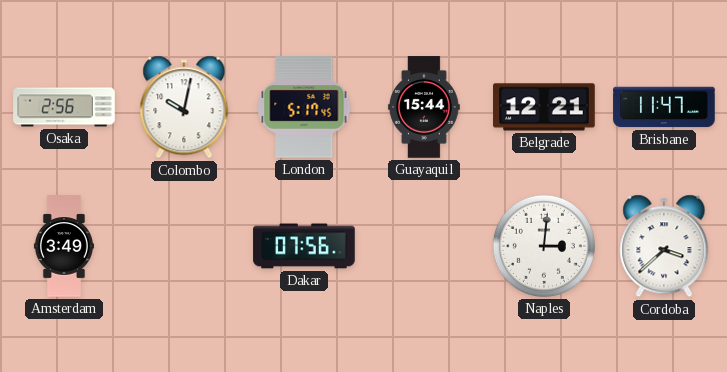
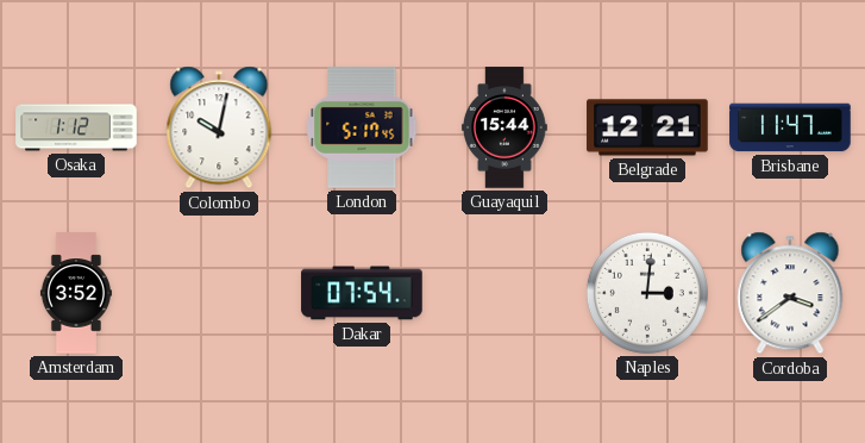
Osaka: 2:56 -> 1:12 (76, 127)
Amsterdam: 3:49 -> 3:52 (76, 293)
Dakar: 07:56 -> 07:54 (362, 293)
Cordoba: 3:38 -> 3:39 (790, 293)
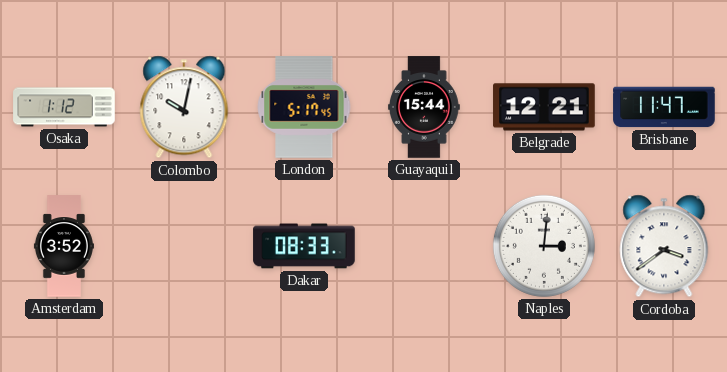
Dakar: 07:54 -> 08:33 (304, 246)
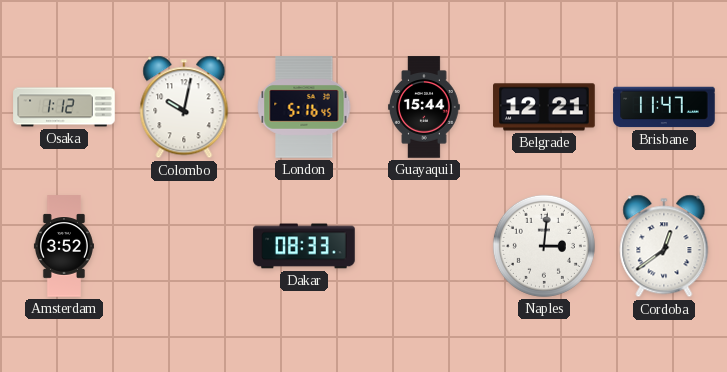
London: 5:17 -> 5:16 (304, 107)
Cordoba: 3:39 -> 12:39 (664, 246)
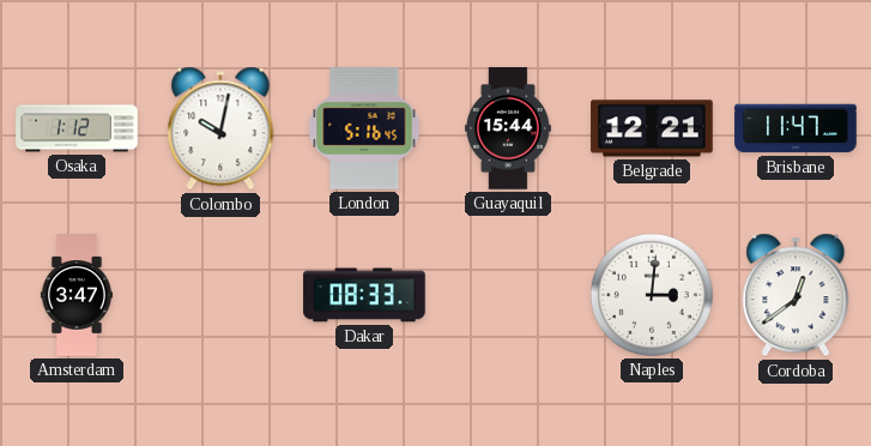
Amsterdam: 3:52 -> 3:47 (77, 295)
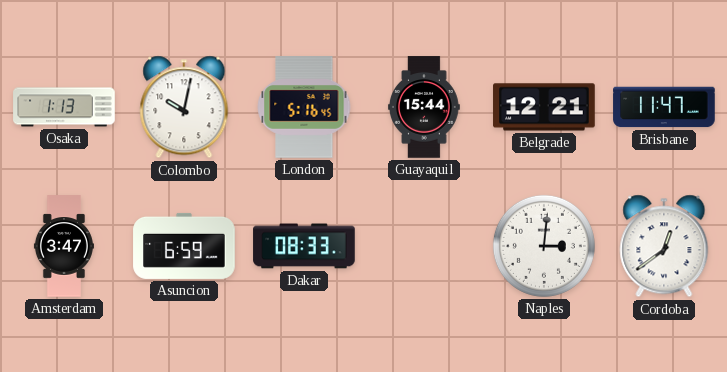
Osaka: 1:12 -> 1:13 (64, 107)
Asuncion: none -> 6:59 (184, 246)
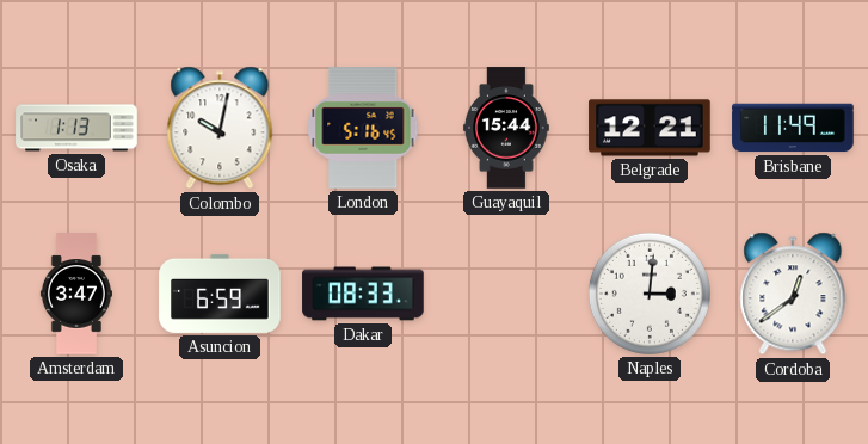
Brisbane: 11:47 -> 11:49 (793, 128)
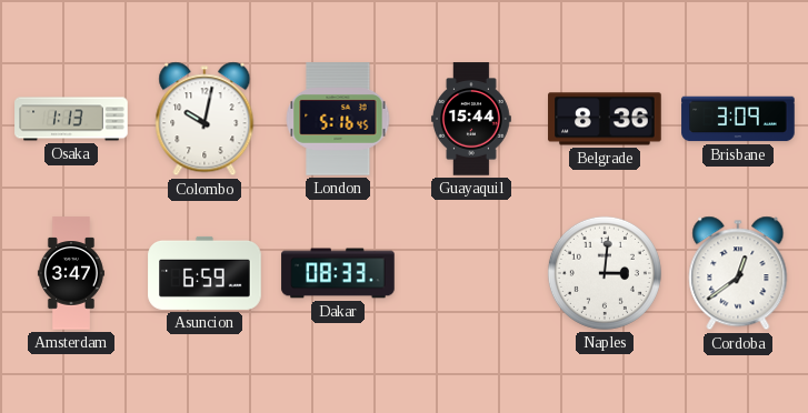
Belgrade: 12:21 -> 8:36 (605, 119)
Brisbane: 11:49 -> 3:09 (738, 119)
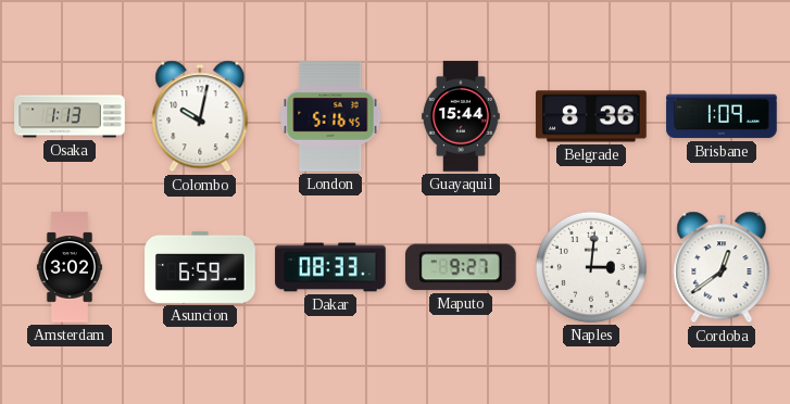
Brisbane: 3:09 -> 1:09 (722, 116)
Amsterdam: 3:47 -> 3:02 (70, 267)
Maputo: none -> 9:27 (461, 267)
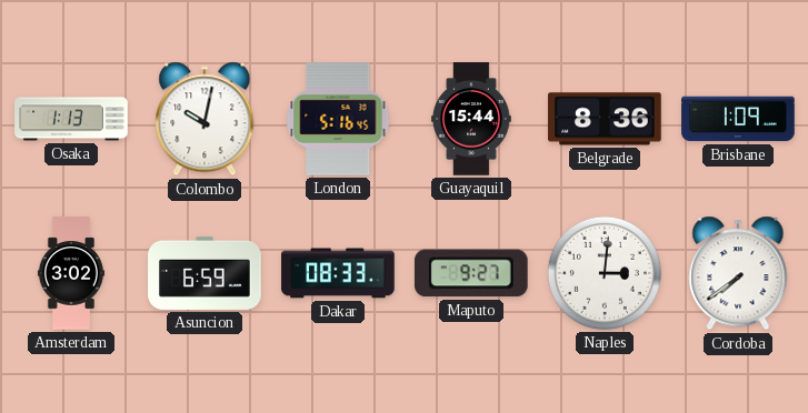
Cordoba: 12:39 -> 7:39 (738, 273)
